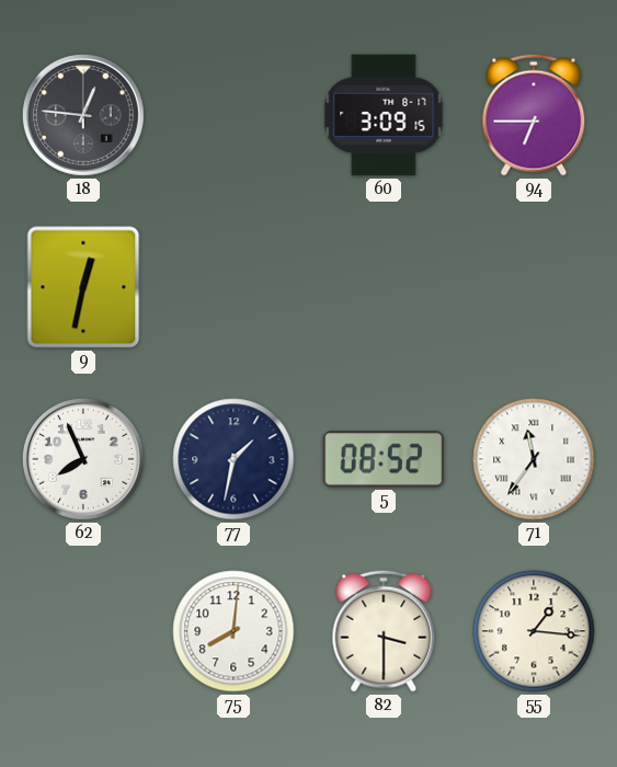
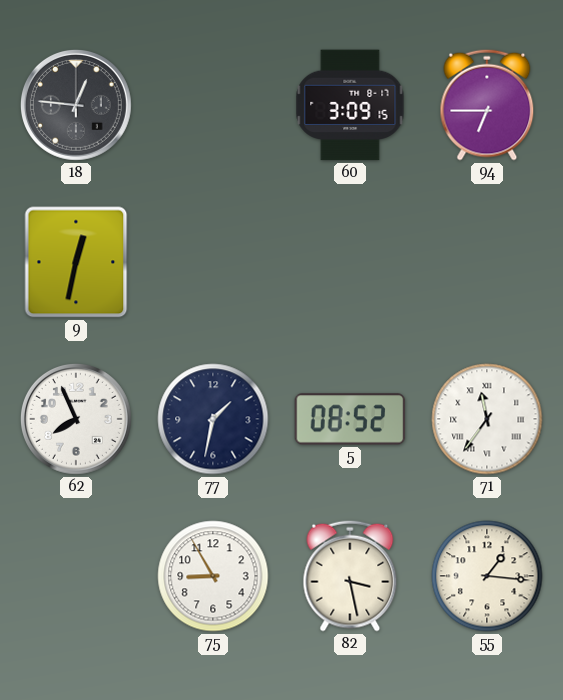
75: 8:01 -> 8:55 (213, 576)
82: 3:30 -> 3:28 (350, 576)
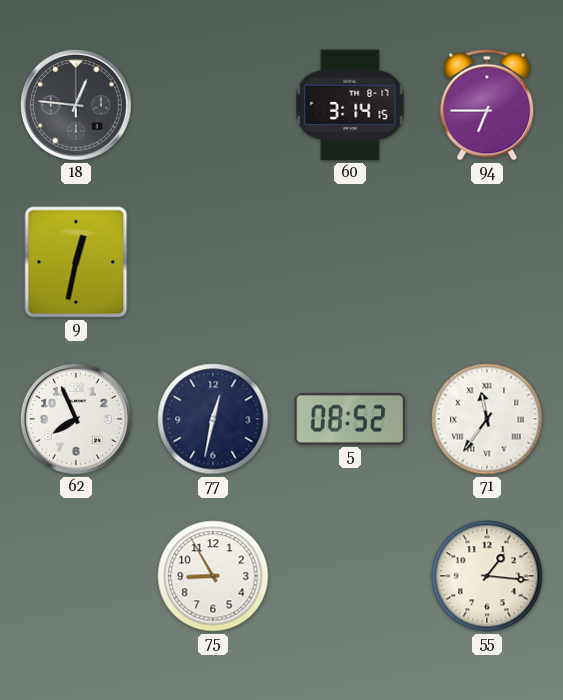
60: 3:09 -> 3:14 (350, 105)
77: 1:32 -> 12:32 (213, 419)
82: 3:28 -> none (350, 576)
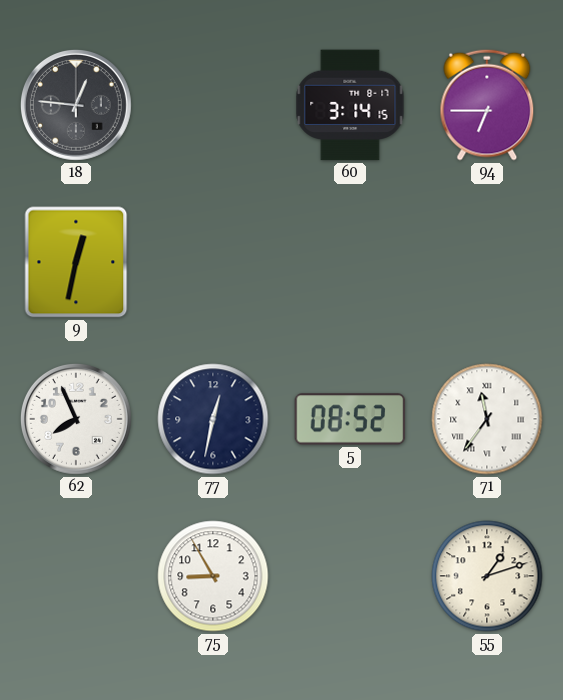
55: 1:16 -> 1:12 (487, 576)
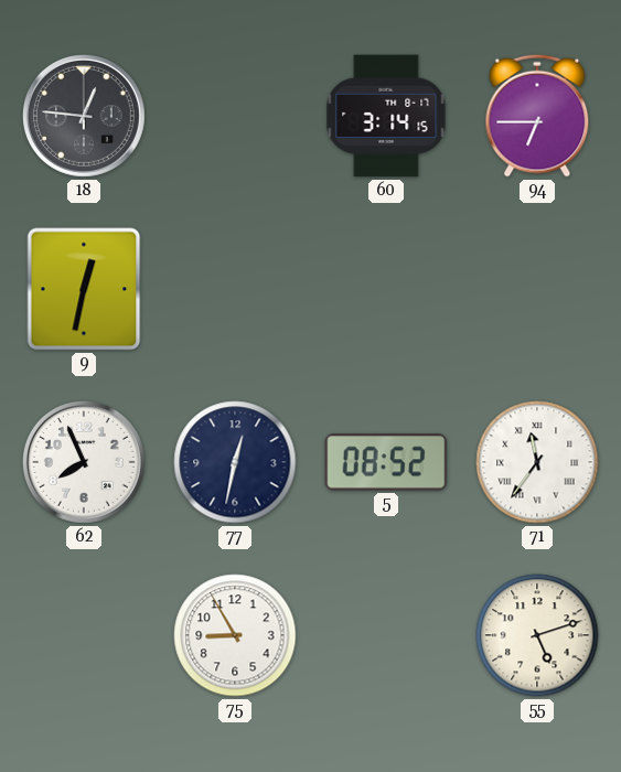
55: 1:12 -> 5:12 (537, 635)
